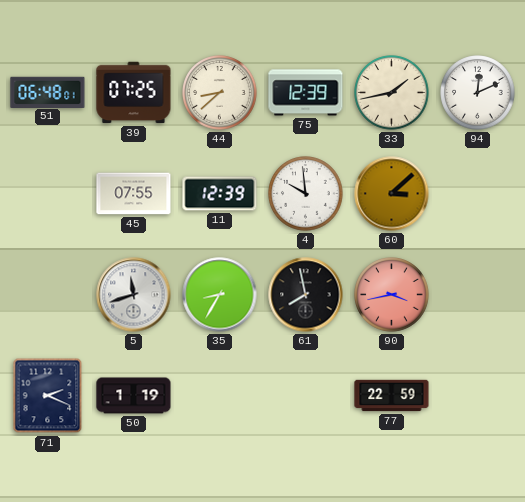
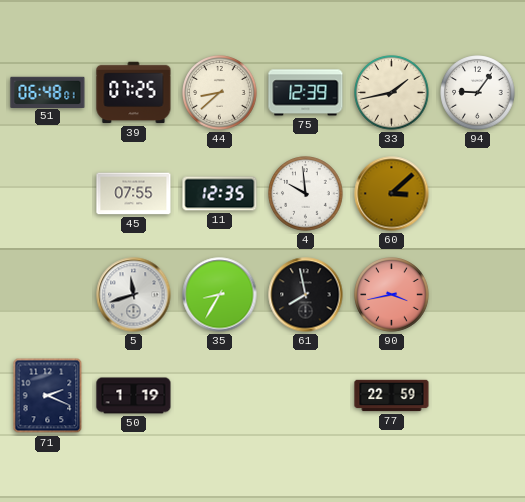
94: 12:11 -> 9:06 (478, 93)
11: 12:39 -> 12:35 (220, 194)
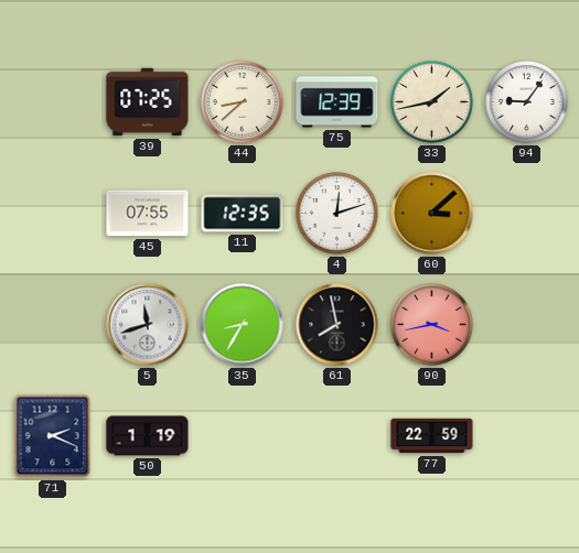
51: 06:48 -> none (48, 92)
4: 9:59 -> 12:12 (337, 214)
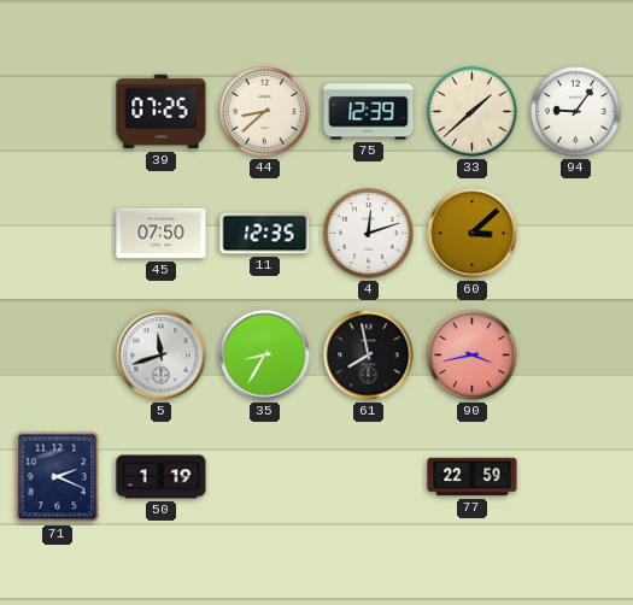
33: 1:43 -> 1:38 (473, 112)
45: 07:55 -> 07:50 (162, 234)
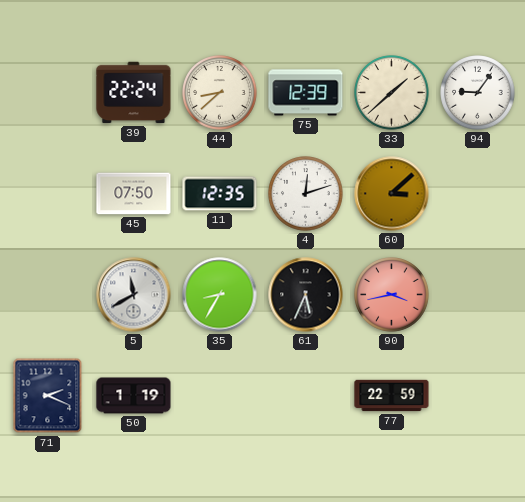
39: 07:25 -> 22:24 (134, 93)
5: 11:42 -> 11:40 (134, 295)
61: 7:58 -> 5:34 (306, 295)
